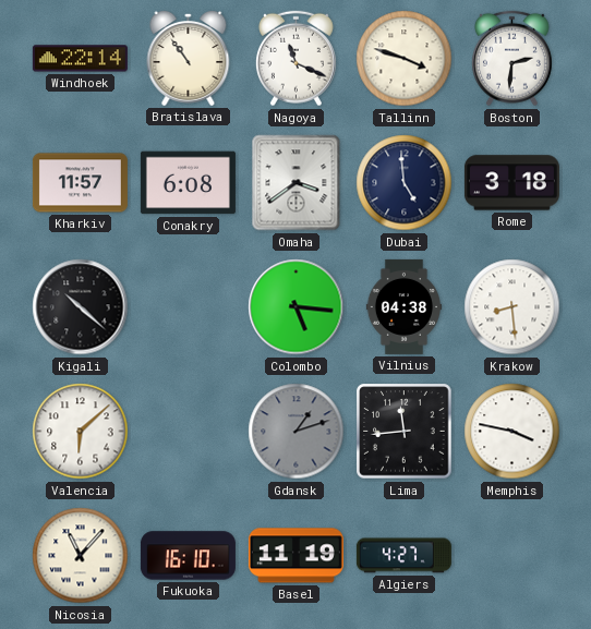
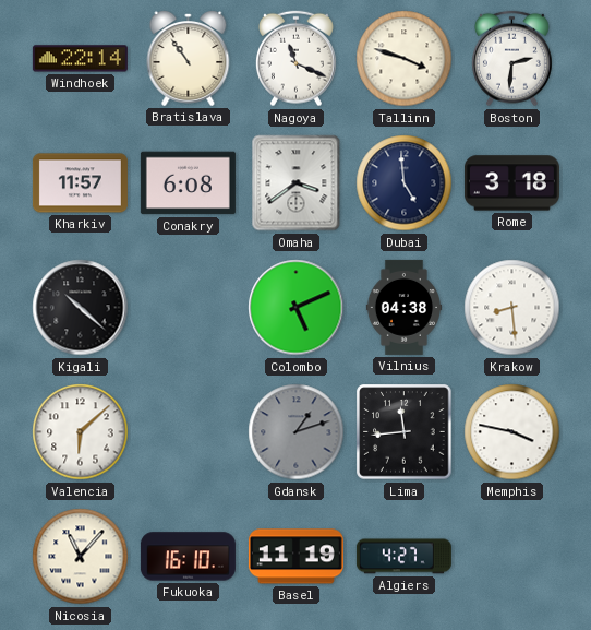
Colombo: 5:16 -> 5:11 (297, 308)
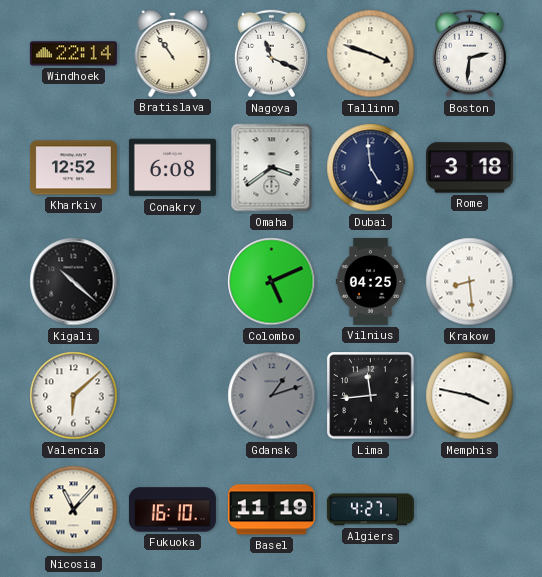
Kharkiv: 11:57 -> 12:52 (73, 168)
Vilnius: 04:38 -> 04:25 (370, 281)
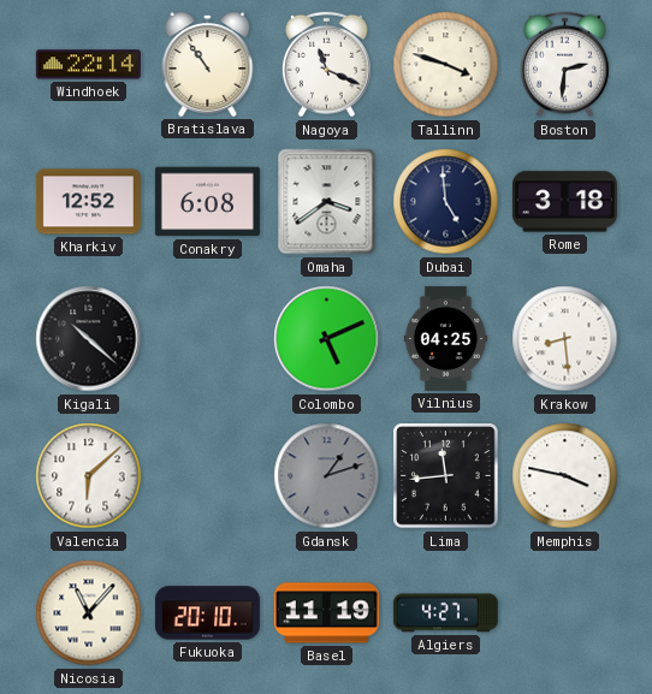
Fukuoka: 16:10 -> 20:10 (207, 613)
